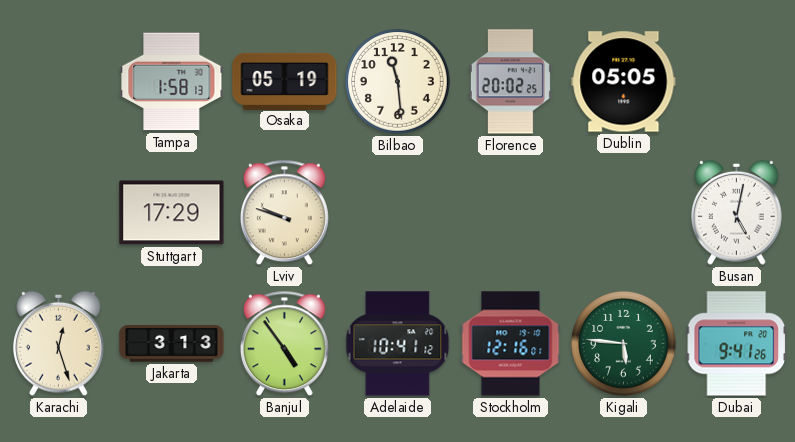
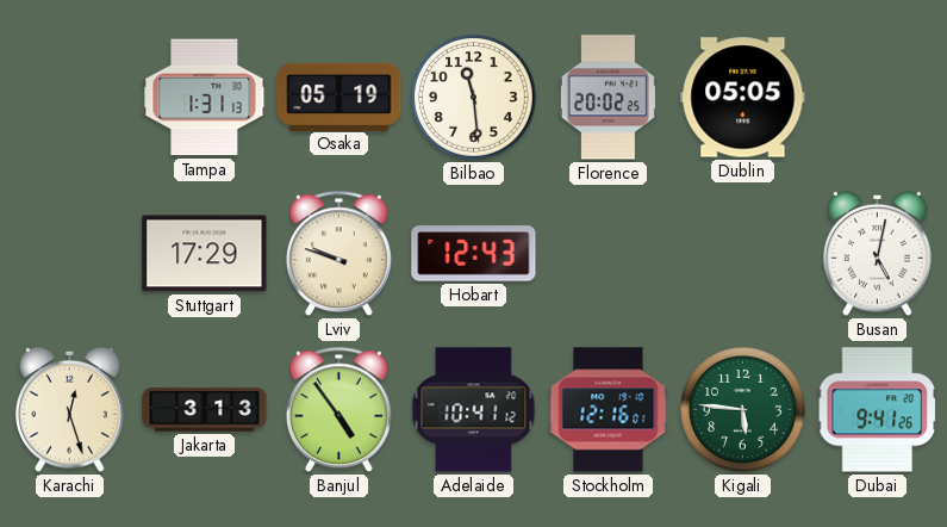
Tampa: 1:58 -> 1:31 (205, 98)
Hobart: none -> 12:43 (474, 254)
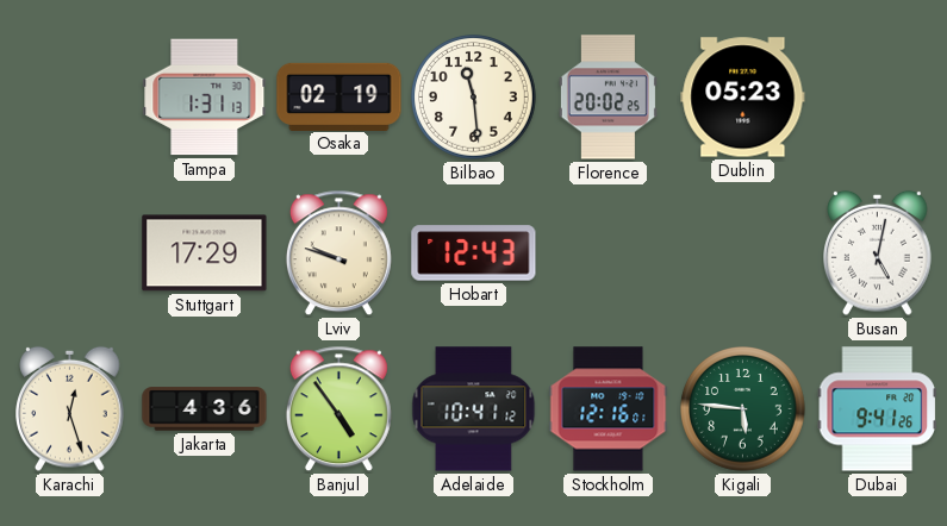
Osaka: 05:19 -> 02:19 (339, 96)
Dublin: 05:05 -> 05:23 (743, 98)
Jakarta: 3:13 -> 4:36 (205, 409)
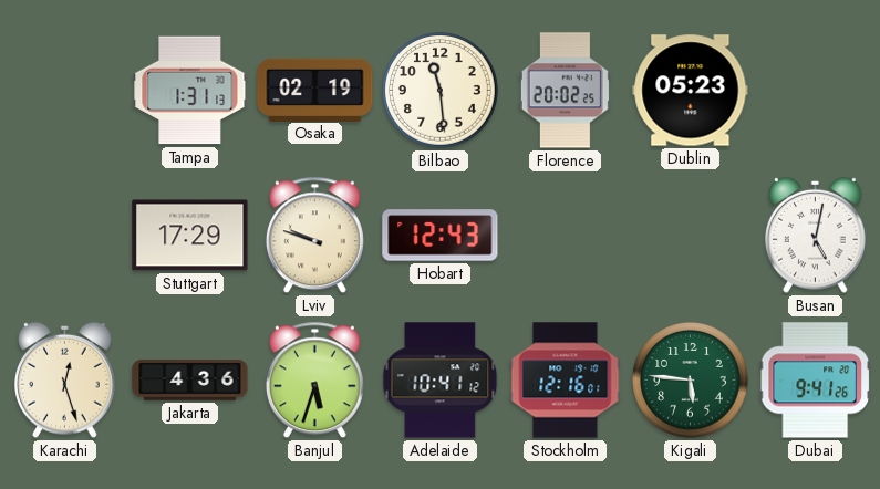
Banjul: 4:54 -> 5:33 (314, 381)
